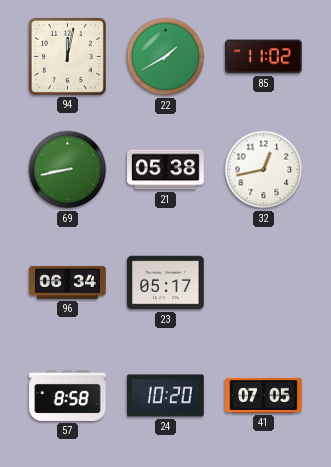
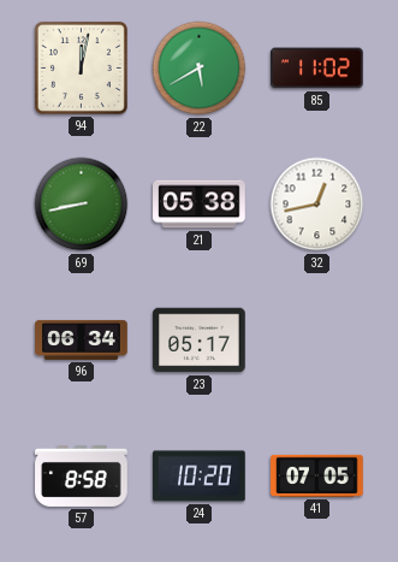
22: 1:40 -> 5:40 (200, 69)
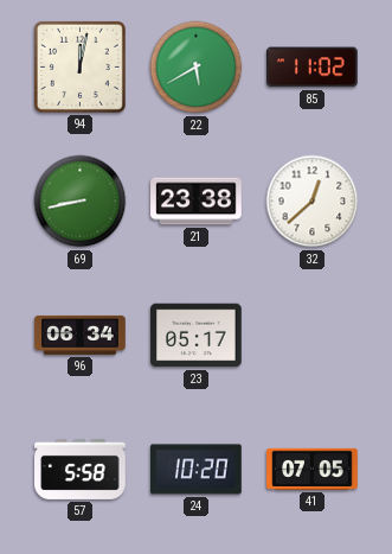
21: 05:38 -> 23:38 (197, 202)
32: 12:43 -> 12:38 (313, 202)
57: 8:58 -> 5:58 (81, 469)
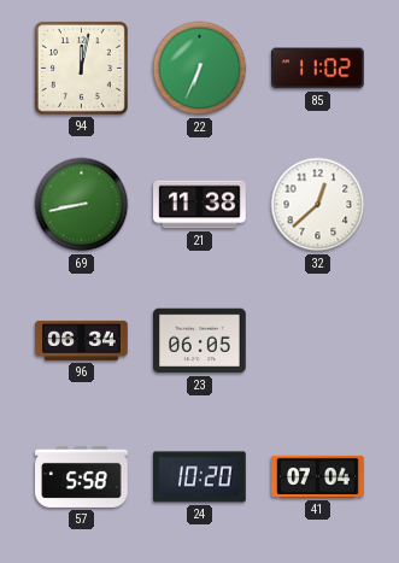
22: 5:40 -> 6:34 (200, 69)
21: 23:38 -> 11:38 (200, 205)
23: 05:17 -> 06:05 (200, 341)
41: 07:05 -> 07:04 (318, 476)
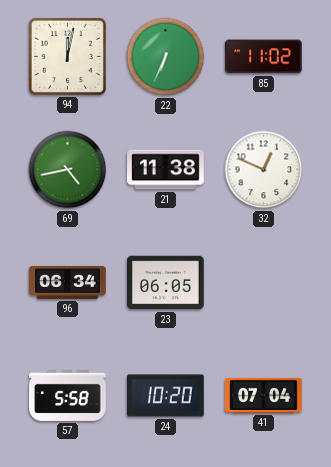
69: 8:43 -> 4:43 (68, 170)
32: 12:38 -> 12:49 (264, 170)
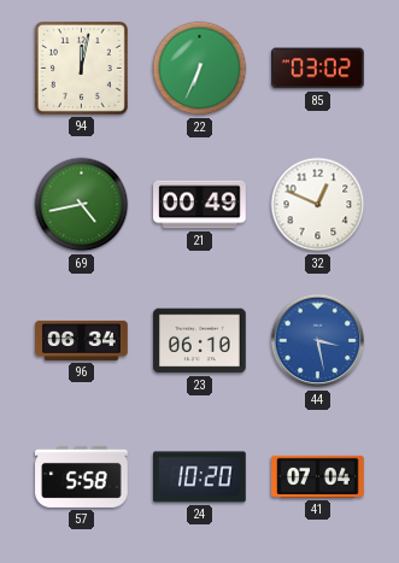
85: 11:02 -> 03:02 (318, 69)
21: 11:38 -> 00:49 (200, 205)
23: 06:05 -> 06:10 (200, 341)
44: none -> 3:28 (318, 341)
